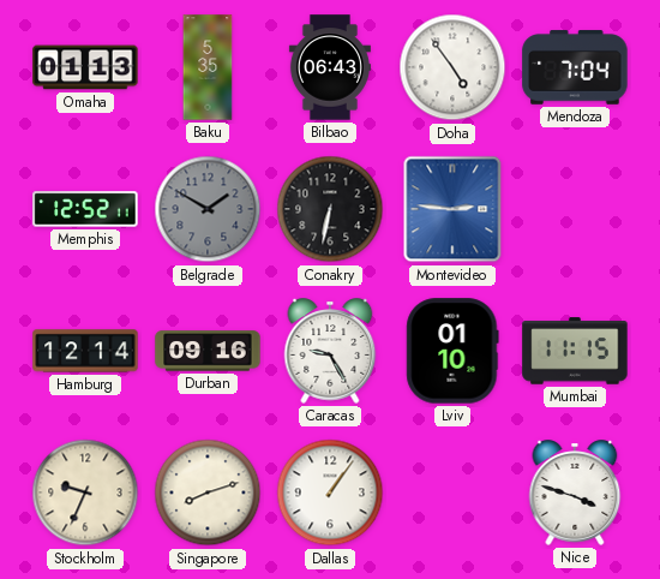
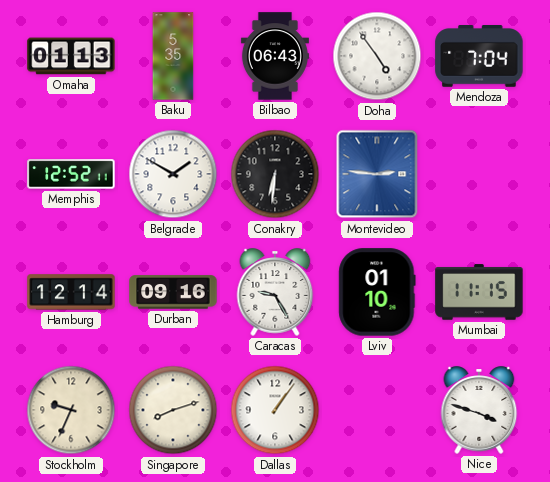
Belgrade dial: grey -> white (173, 174)
Conakry: 6:32 -> 6:31 (275, 174)
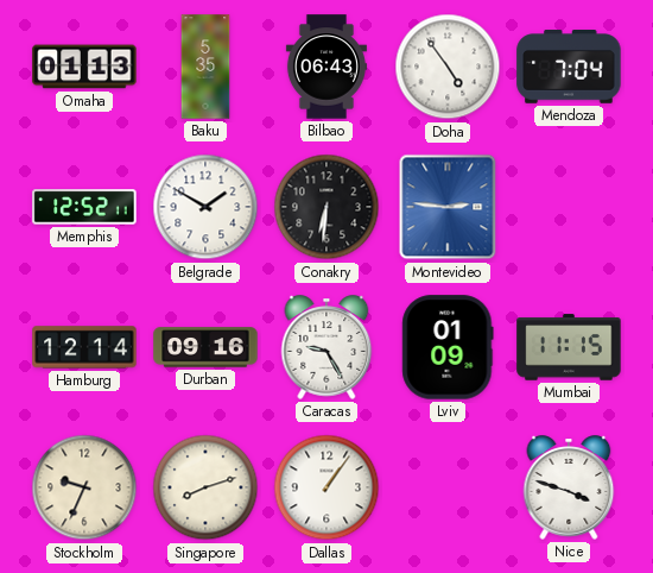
Lviv: 01:10 -> 01:09 (448, 347)
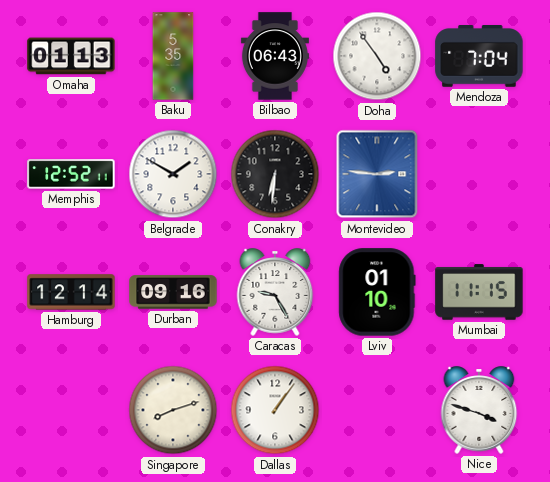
Lviv: 01:09 -> 01:10 (377, 292)
Stockholm: 9:34 -> none (84, 487)
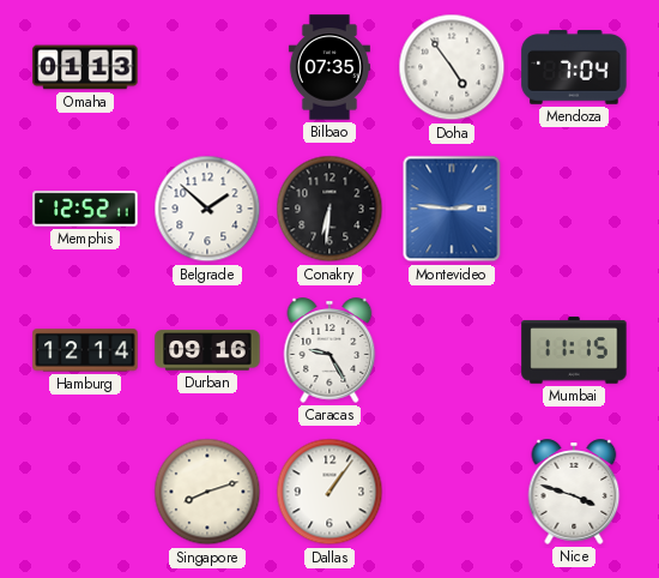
Baku: 5:35 -> none (173, 56)
Bilbao: 06:43 -> 07:35 (329, 67)
Belgrade: 1:50 -> 1:52 (207, 209)
Lviv: 01:10 -> none (377, 292)
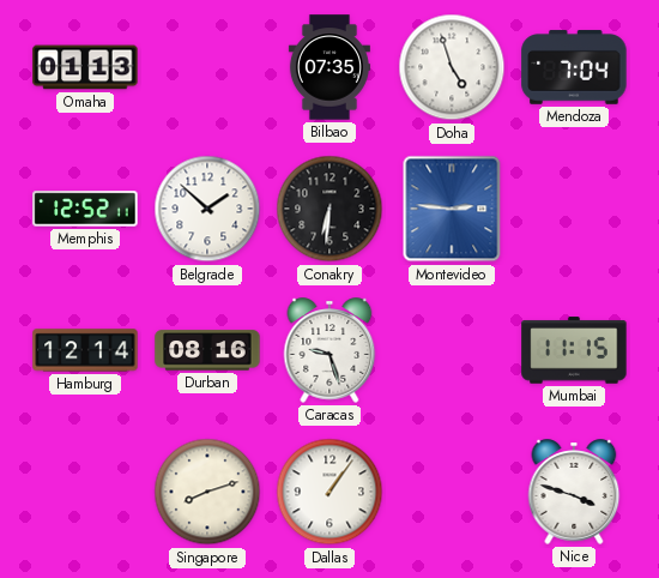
Doha: 4:54 -> 4:57 (452, 67)
Durban: 09:16 -> 08:16 (207, 350)
Caracas: 9:25 -> 9:27 (329, 350)
